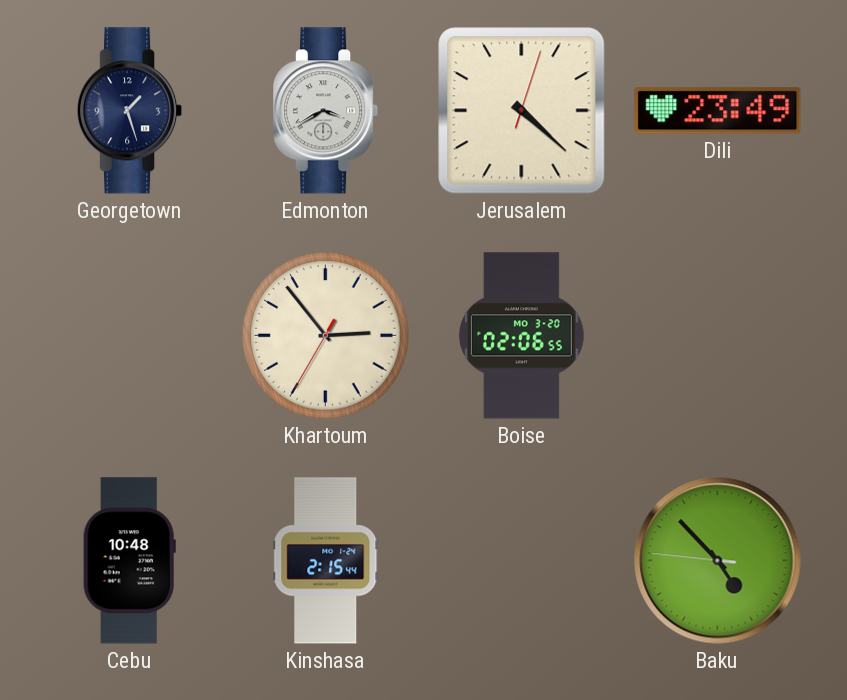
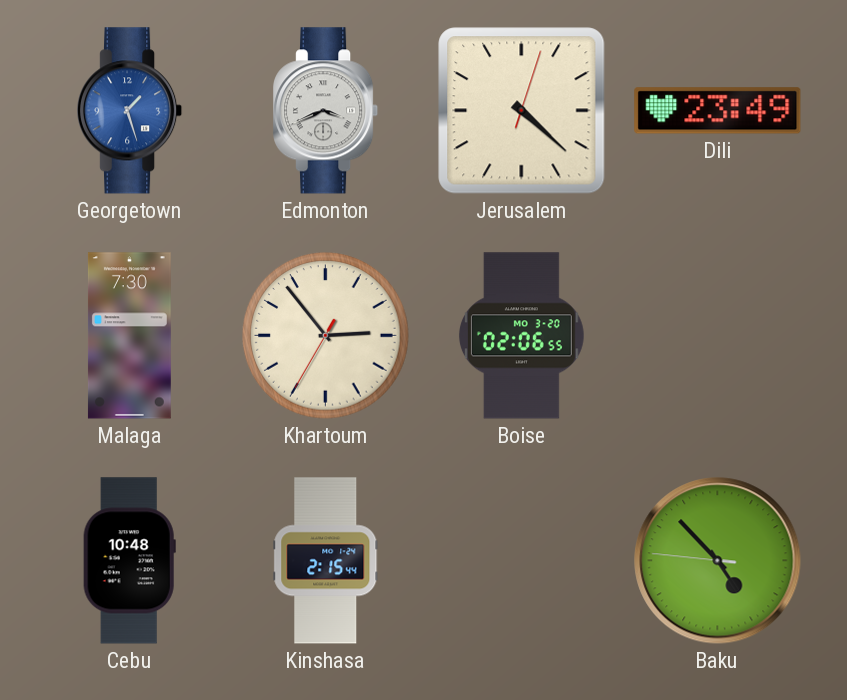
Georgetown dial: navy -> blue (131, 111)
Edmonton: 3:40 -> 3:41 (327, 111)
Malaga: none -> 7:30 (129, 336)
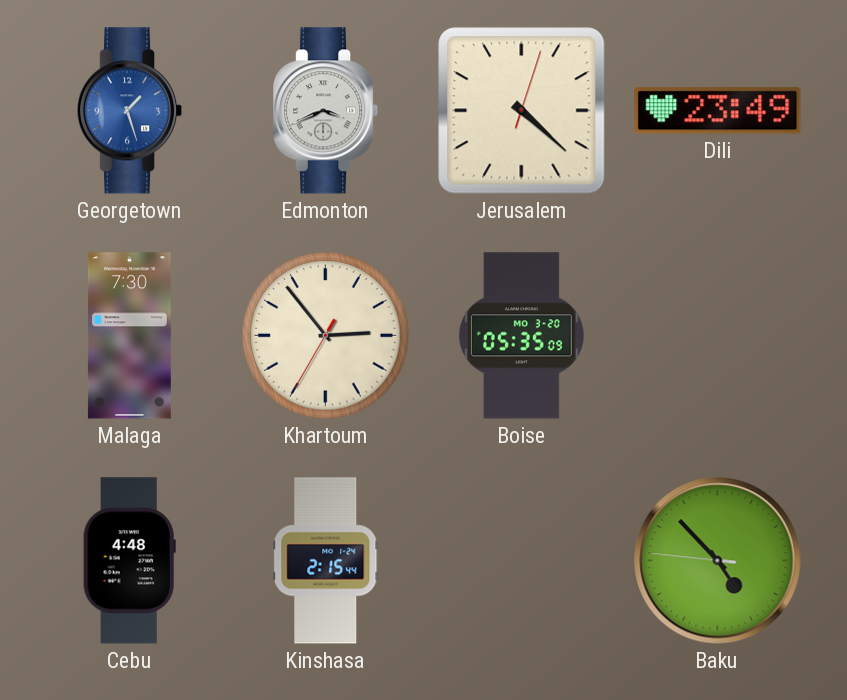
Boise: 02:06 -> 05:35 (521, 336)
Cebu: 10:48 -> 4:48 (129, 561)
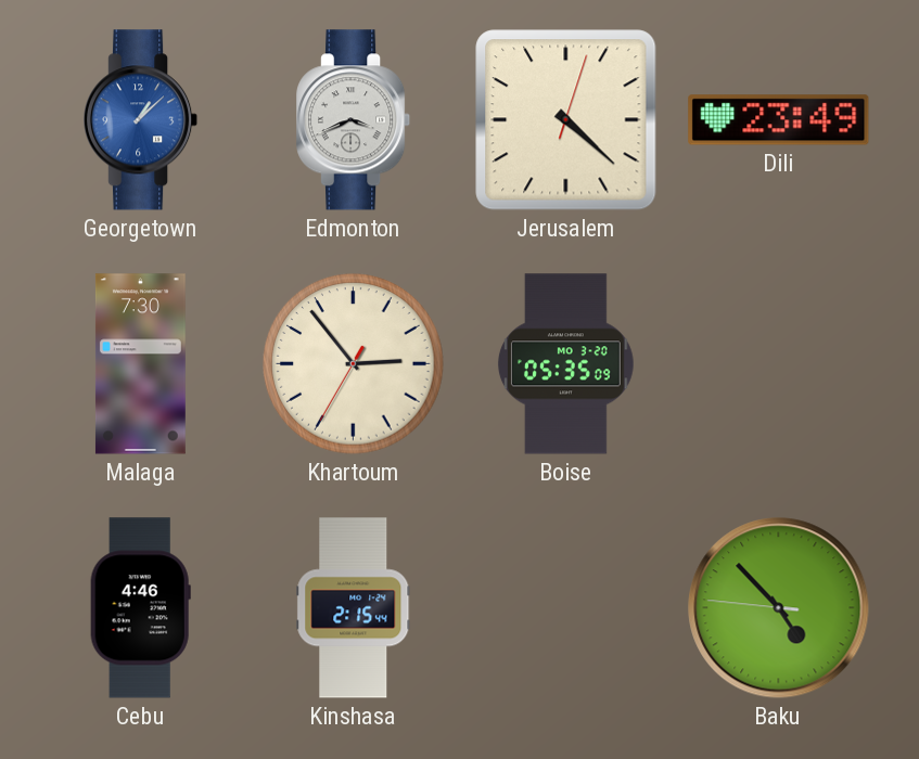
Georgetown: 1:27 -> 1:08 (142, 120)
Cebu: 4:48 -> 4:46 (140, 608)
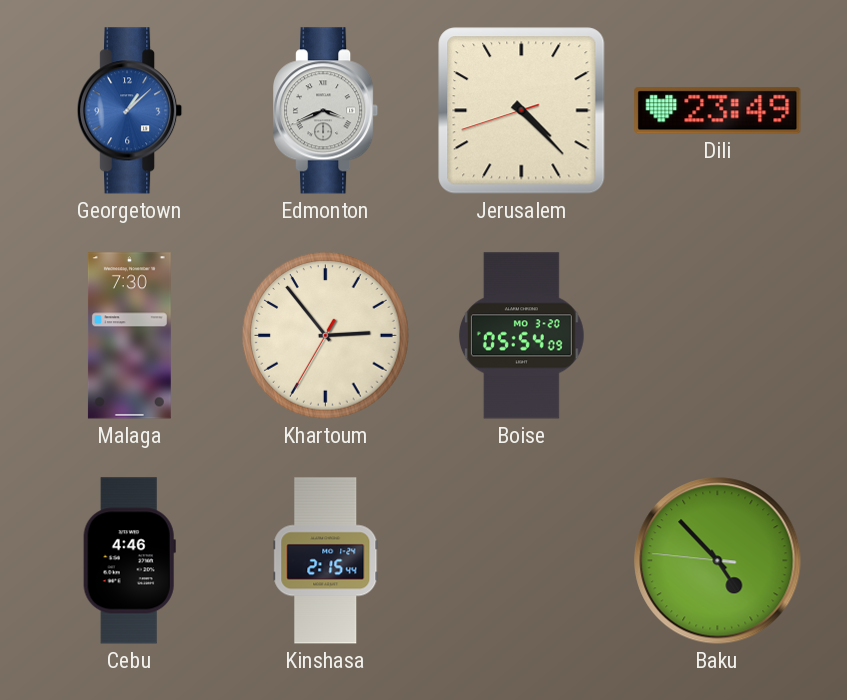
Jerusalem: 4:22:03 -> 4:22:42 (522, 111)
Boise: 05:35 -> 05:54 (521, 336)
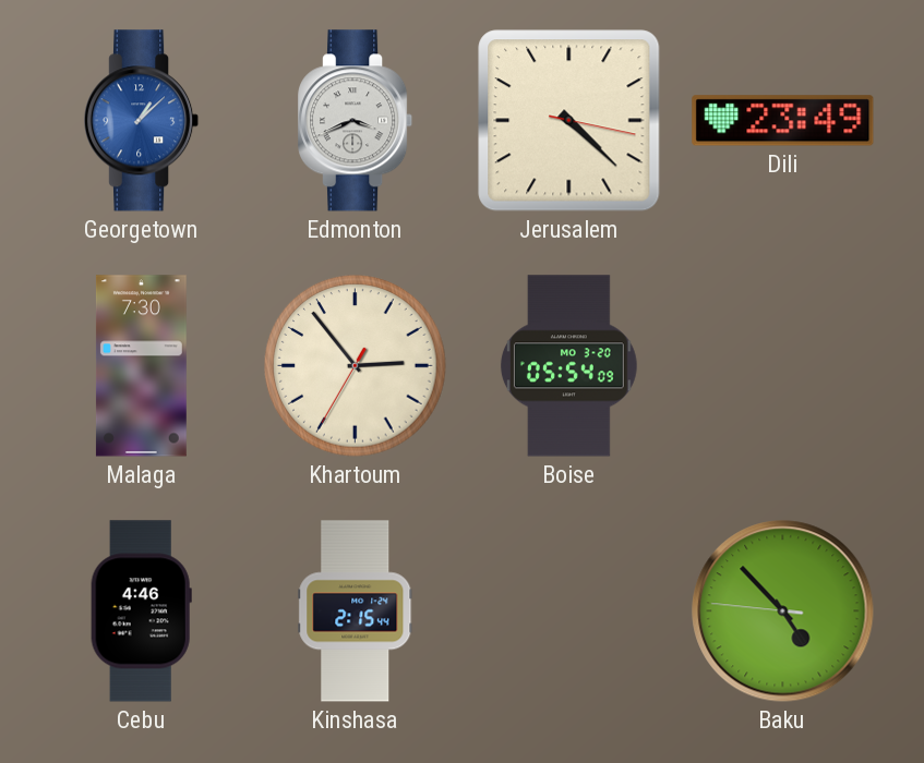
Jerusalem: 4:22:42 -> 4:22:17 (569, 121)
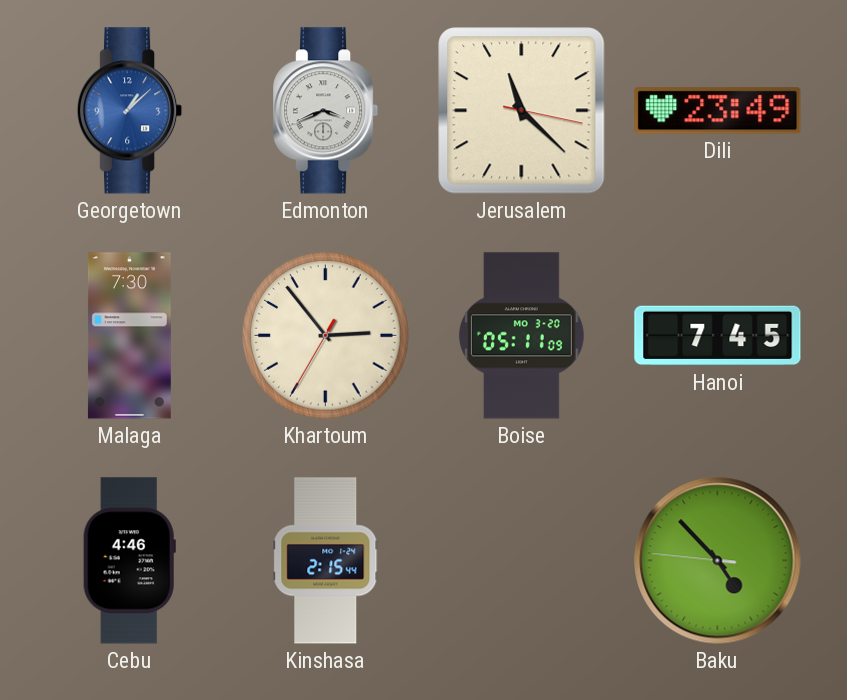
Jerusalem: 4:22 -> 11:22 (522, 111)
Boise: 05:54 -> 05:11 (521, 336)
Hanoi: none -> 7:45 (718, 336)
